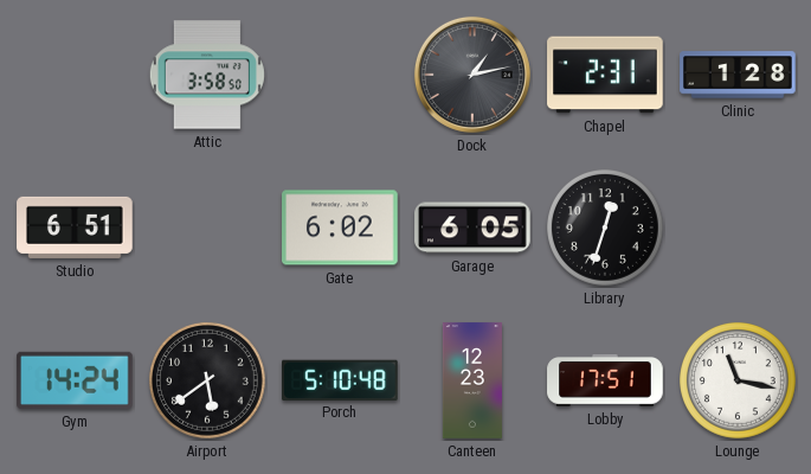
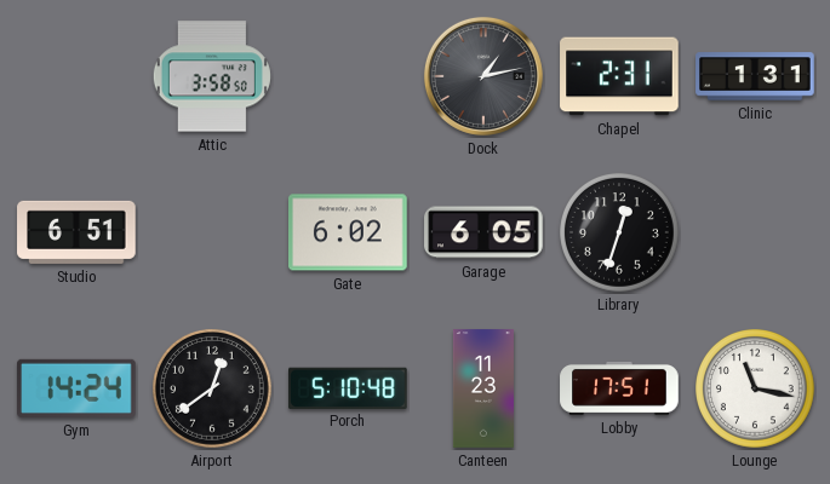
Clinic: 1:28 -> 1:31 (755, 76)
Airport: 5:39 -> 12:39 (213, 390)
Canteen: 12:23 -> 11:23 (483, 388)
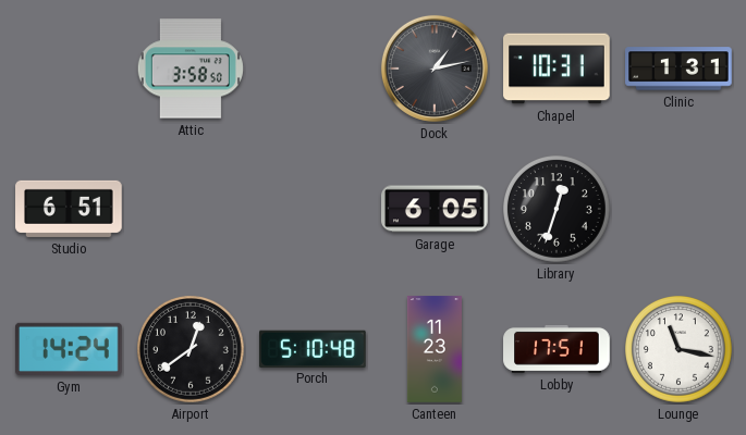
Chapel: 2:31 -> 10:31 (557, 69)
Gate: 6:02 -> none (348, 232)
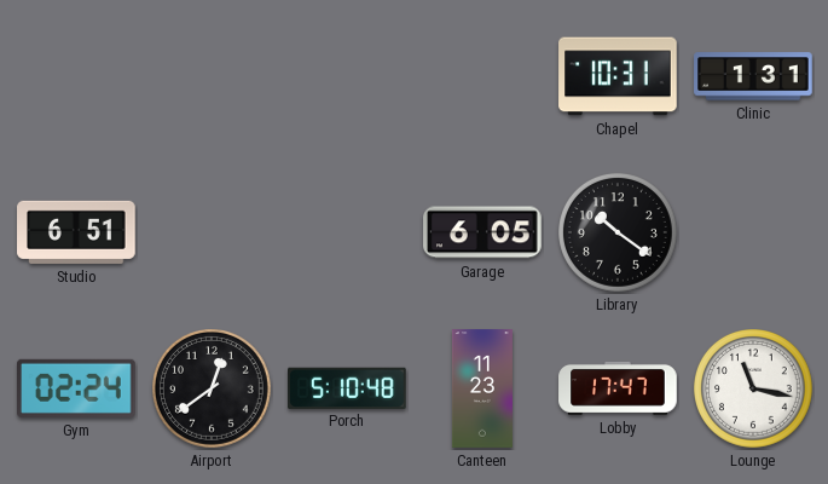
Attic: 3:58 -> none (191, 69)
Dock: 1:13 -> none (435, 69)
Library: 12:33 -> 10:21 (619, 234)
Gym: 14:24 -> 02:24 (76, 388)
Lobby: 17:51 -> 17:47 (618, 388)
